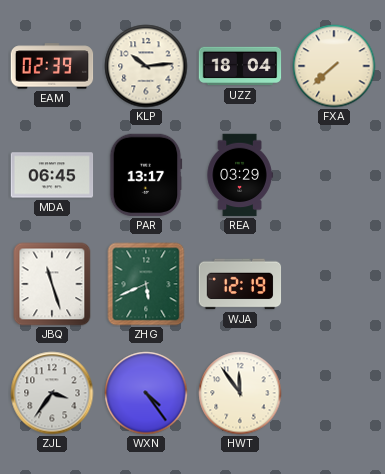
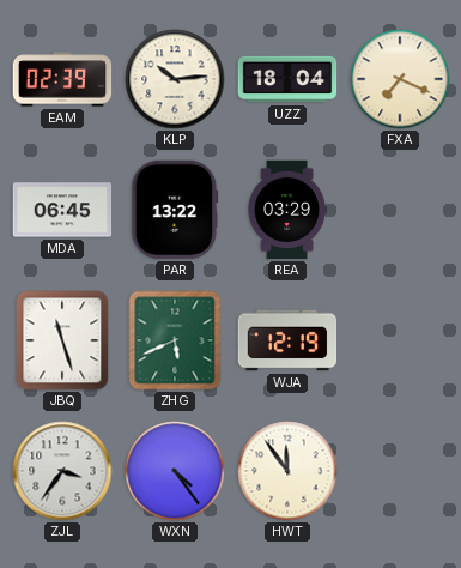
FXA: 7:38 -> 7:19 (400, 79)
PAR: 13:17 -> 13:22 (175, 210)
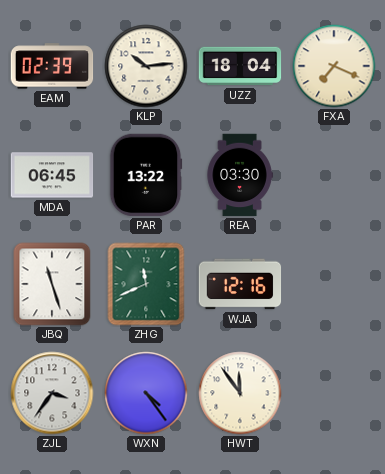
REA: 03:29 -> 03:30 (240, 175)
ZHG: 5:41 -> 11:41 (146, 284)
WJA: 12:19 -> 12:16 (240, 284)
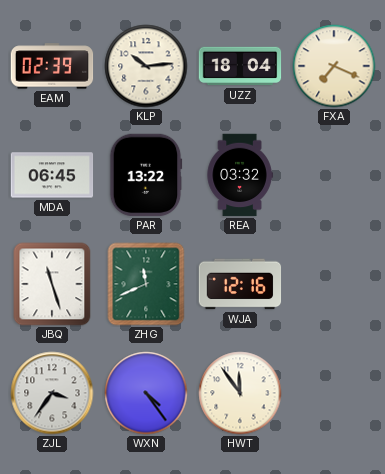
REA: 03:30 -> 03:32 (240, 175)
